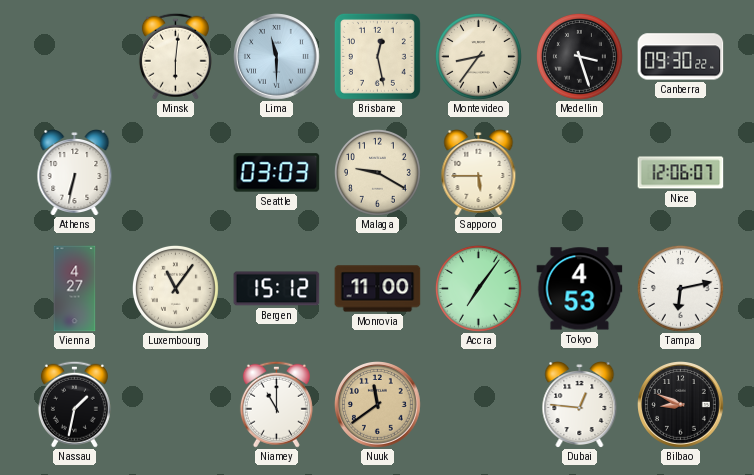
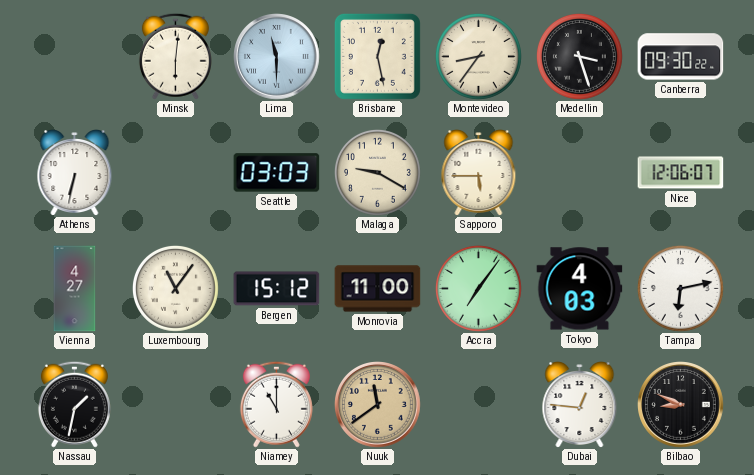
Tokyo: 4:53 -> 4:03 (580, 289)
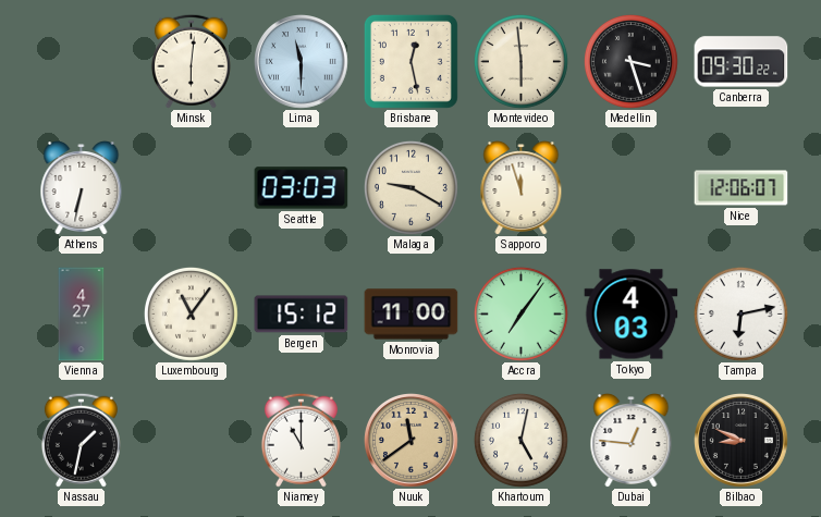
Montevideo: 8:36 -> 5:59 (520, 61)
Sapporo: 5:45 -> 11:57 (522, 188)
Khartoum: none -> 5:02 (520, 440)
